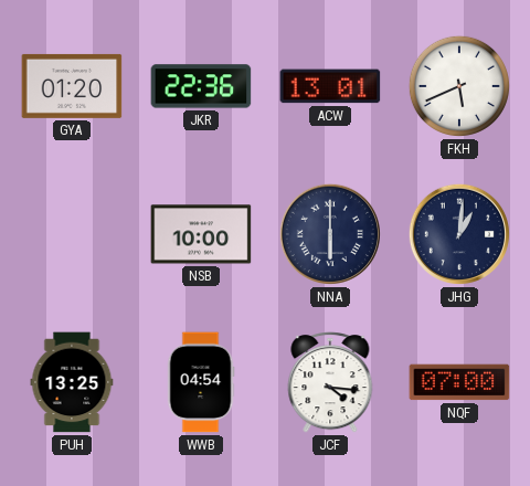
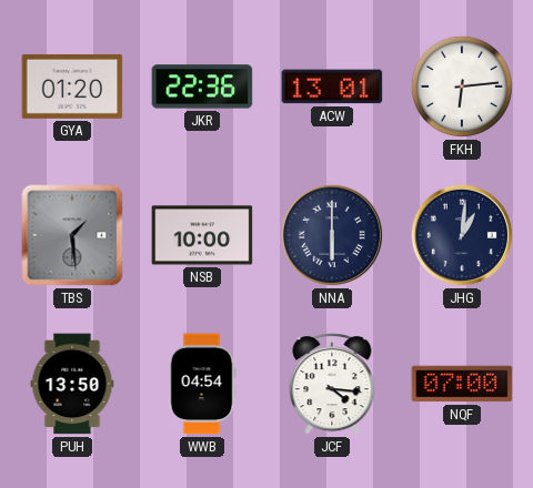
FKH: 5:41 -> 6:14 (462, 87)
TBS: none -> 1:29 (72, 235)
PUH: 13:25 -> 13:50 (72, 384)
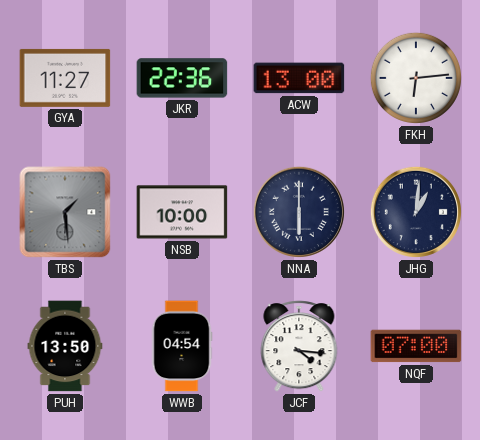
GYA: 01:20 -> 11:27 (65, 78)
ACW: 13:01 -> 13:00 (299, 78)
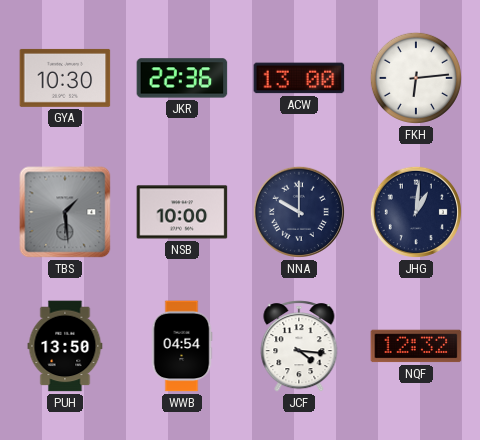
GYA: 11:27 -> 10:30 (65, 78)
NNA: 6:00 -> 10:00 (299, 212)
NQF: 07:00 -> 12:32 (416, 346)
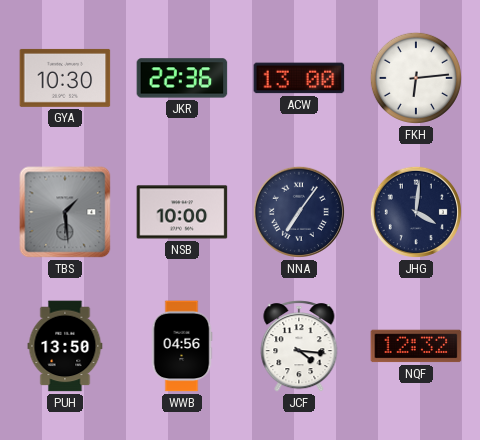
NNA: 10:00 -> 7:06 (299, 212)
JHG: 1:01 -> 4:01 (416, 212)
WWB: 04:54 -> 04:56 (182, 346)
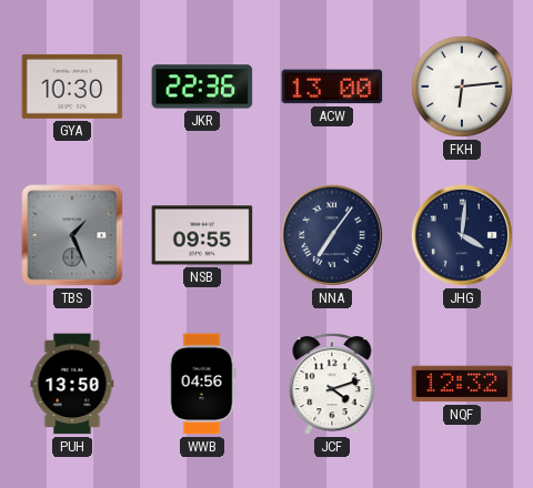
TBS: 1:29 -> 1:26 (72, 235)
NSB: 10:00 -> 09:55 (202, 235)
JCF: 4:16 -> 4:12 (332, 384)
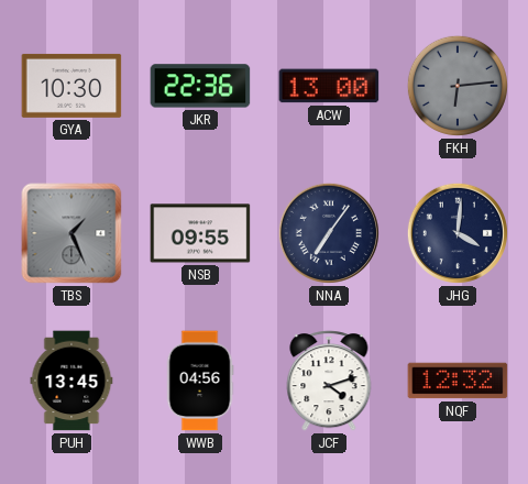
FKH dial: white -> grey (458, 86)
PUH: 13:50 -> 13:45 (71, 381)
